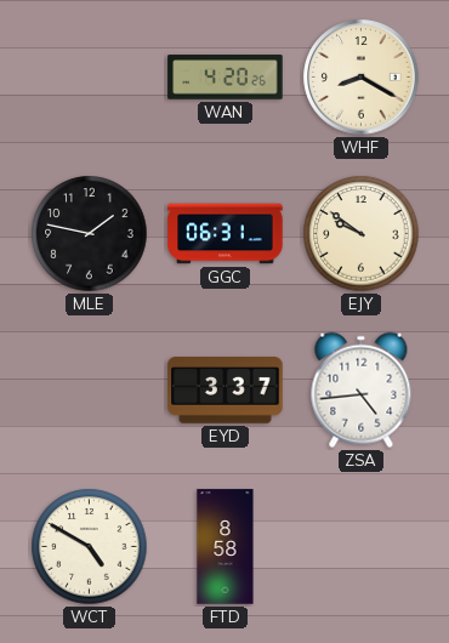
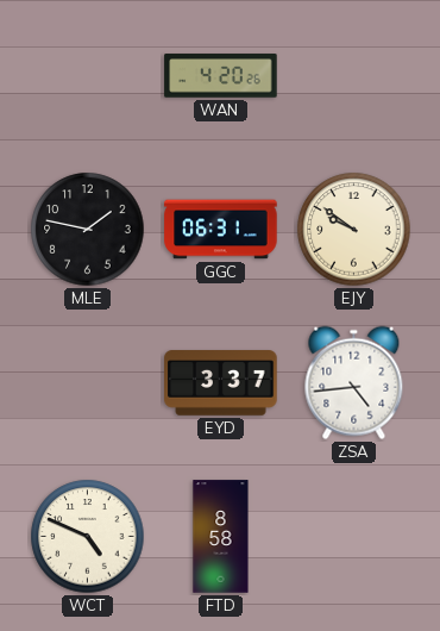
WHF: 8:20 -> none (362, 78)
WCT: 4:50 -> 4:49 (88, 537)
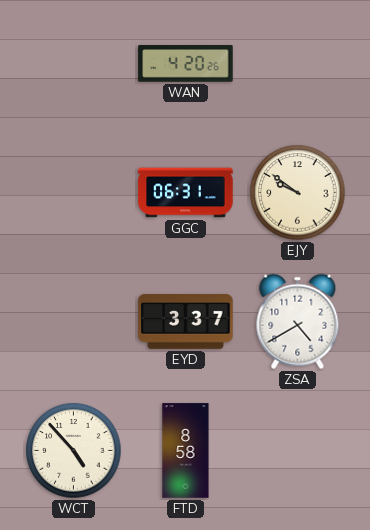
MLE: 1:47 -> none (88, 230)
ZSA: 4:44 -> 4:40 (298, 322)
WCT: 4:49 -> 4:53 (74, 451)
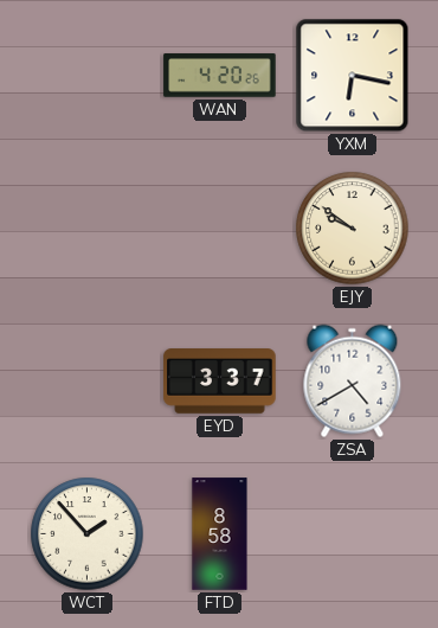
YXM: none -> 6:17 (353, 76)
GGC: 06:31 -> none (186, 193)
WCT: 4:53 -> 1:53 (88, 534)
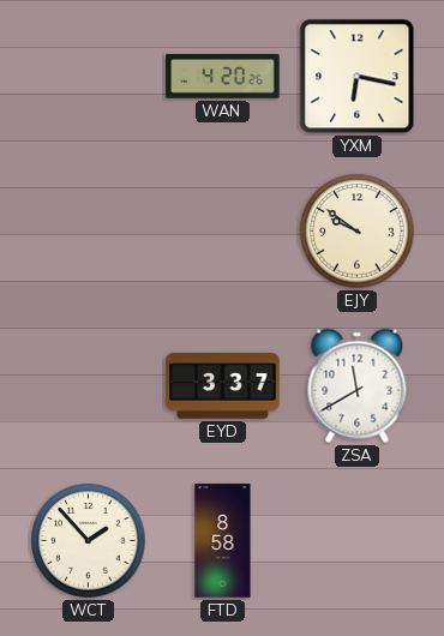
ZSA: 4:40 -> 11:40 (358, 386)
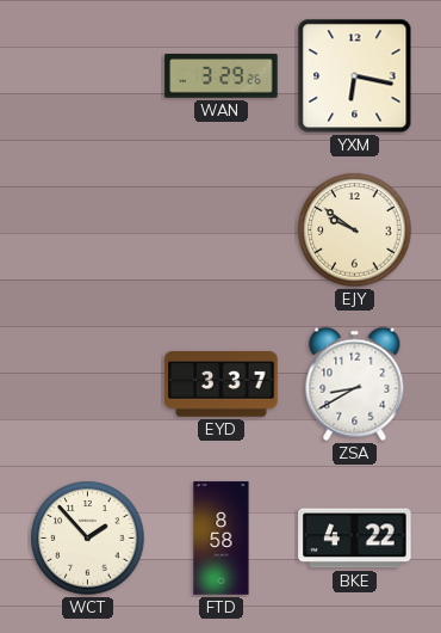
WAN: 4:20 -> 3:29 (222, 76)
ZSA: 11:40 -> 8:40 (355, 385)
BKE: none -> 4:22 (355, 539)
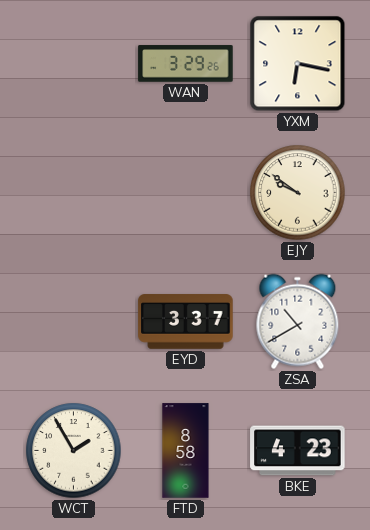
ZSA: 8:40 -> 10:40 (298, 322)
WCT: 1:53 -> 1:55 (74, 451)
BKE: 4:22 -> 4:23 (298, 451)
